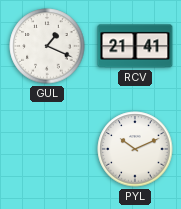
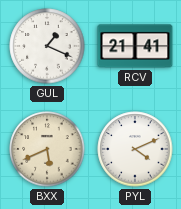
BXX: none -> 5:41 (47, 149)
PYL: 10:11 -> 4:11 (135, 149)
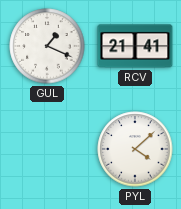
BXX: 5:41 -> none (47, 149)
PYL: 4:11 -> 4:08 (135, 149)
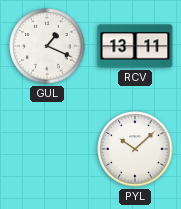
RCV: 21:41 -> 13:11 (135, 46)
PYL: 4:08 -> 10:08 (135, 149)
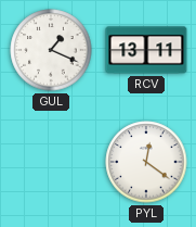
PYL: 10:08 -> 12:21 (146, 162)
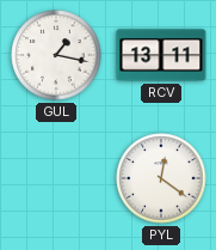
GUL: 1:19 -> 1:17 (56, 55)
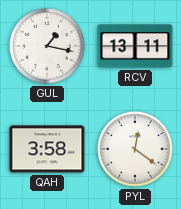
QAH: none -> 3:58 (47, 149)
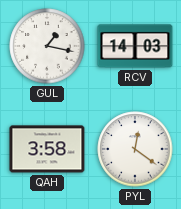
RCV: 13:11 -> 14:03 (135, 46)
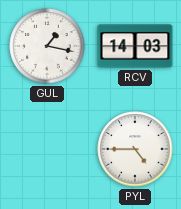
QAH: 3:58 -> none (47, 149)
PYL: 12:21 -> 4:45 (135, 149)
